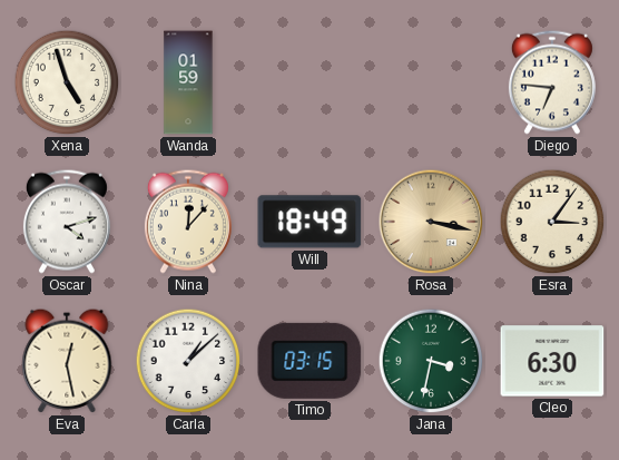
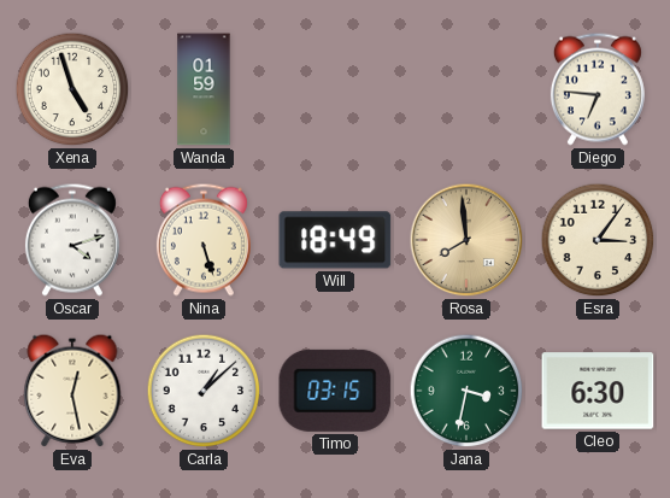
Nina: 12:07 -> 5:27 (204, 240)
Rosa: 3:17 -> 7:59 (466, 240)
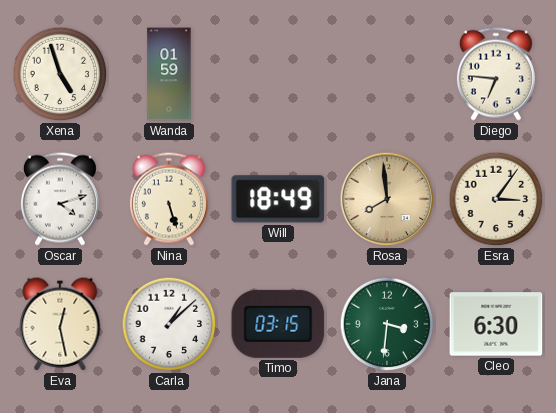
Jana: 3:32 -> 3:31 (387, 324)
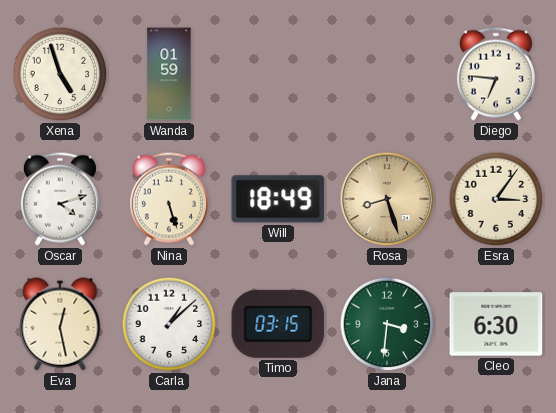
Rosa: 7:59 -> 8:27 (387, 199)
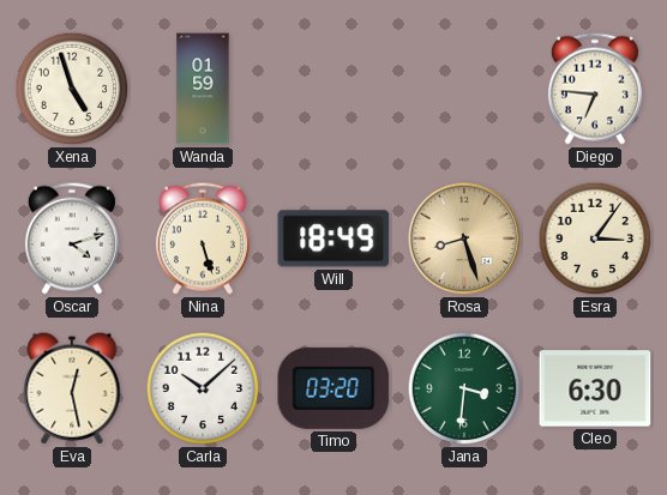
Carla: 1:08 -> 10:08 (203, 388)
Timo: 03:15 -> 03:20 (333, 388)
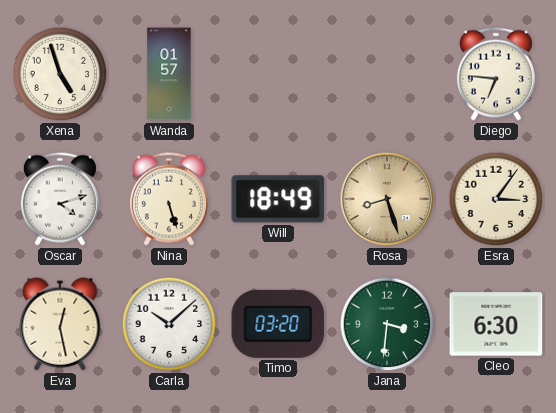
Wanda: 01:59 -> 01:57 (169, 74)
